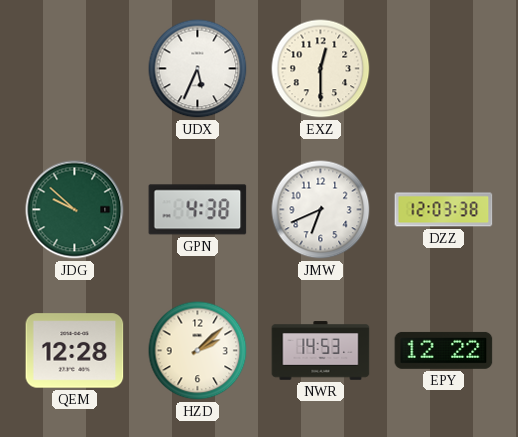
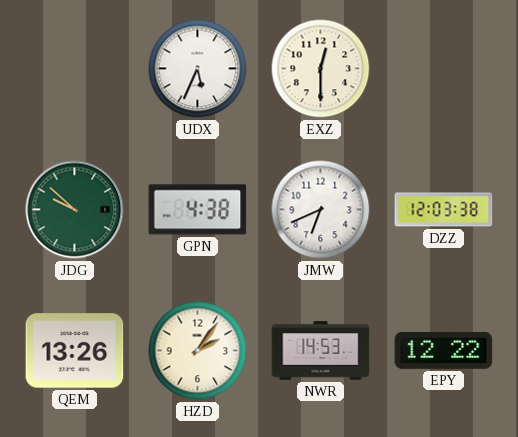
QEM: 12:28 -> 13:26 (75, 351)
HZD: 2:08 -> 2:06 (198, 351)
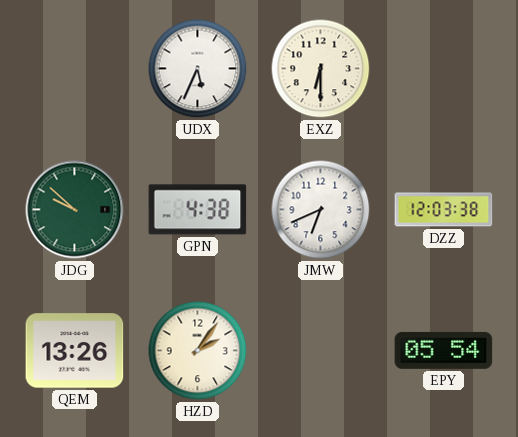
EXZ: 12:30 -> 6:30 (321, 69)
NWR: 14:53 -> none (321, 351)
EPY: 12:22 -> 05:54 (444, 350)
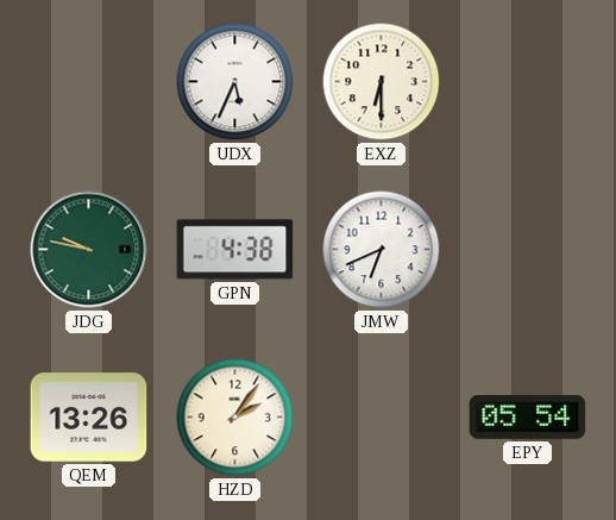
JDG: 9:52 -> 9:47 (89, 250)
DZZ: 12:03 -> none (444, 210)
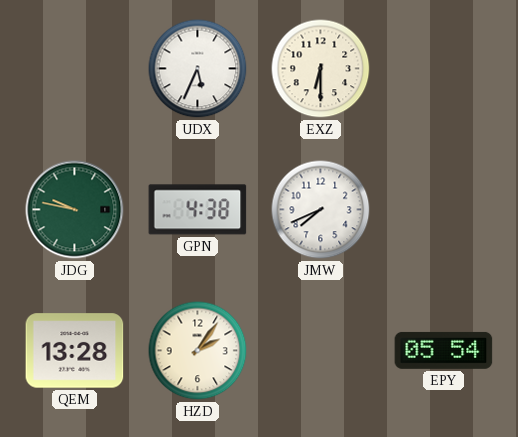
JMW: 6:41 -> 7:41 (321, 210)
QEM: 13:26 -> 13:28 (75, 351)
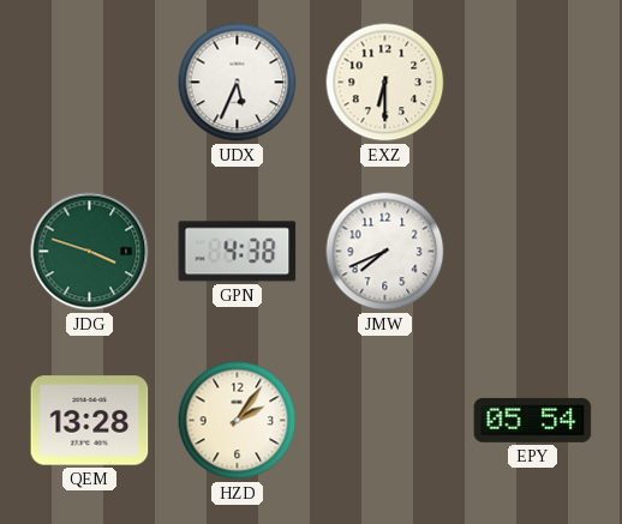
JDG: 9:47 -> 3:48 (90, 252)
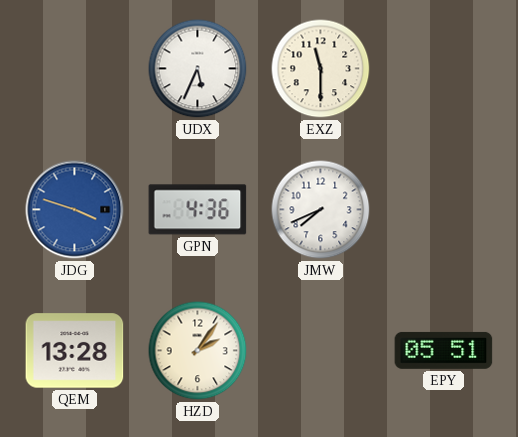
EXZ: 6:30 -> 11:30 (321, 69)
JDG dial: green -> blue (75, 210)
GPN: 4:38 -> 4:36 (198, 210)
EPY: 05:54 -> 05:51 (444, 350)
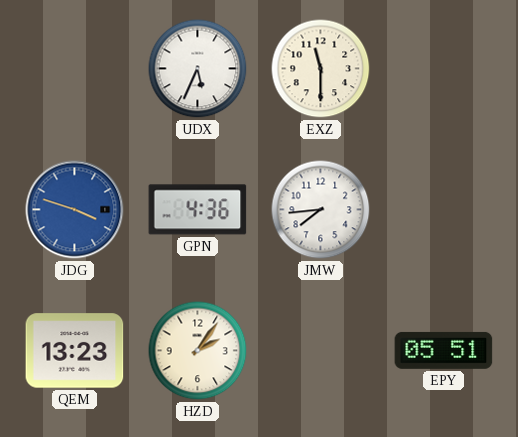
JMW: 7:41 -> 7:44 (321, 210)
QEM: 13:28 -> 13:23 (75, 351)
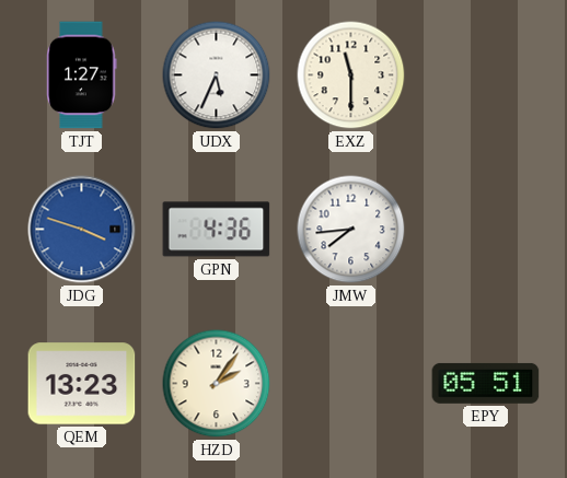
TJT: none -> 1:27 (82, 75)
